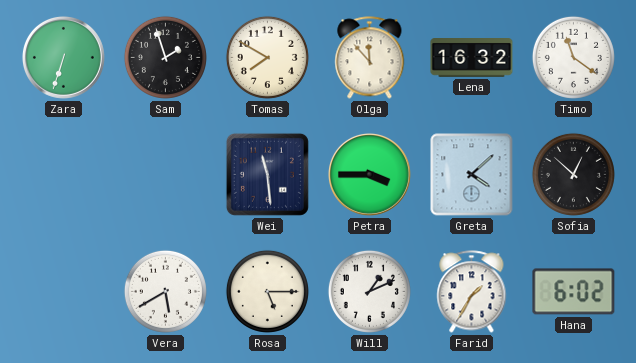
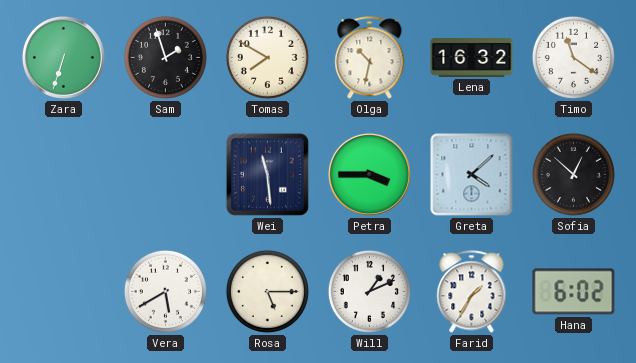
Olga: 11:53 -> 10:32 (370, 58)
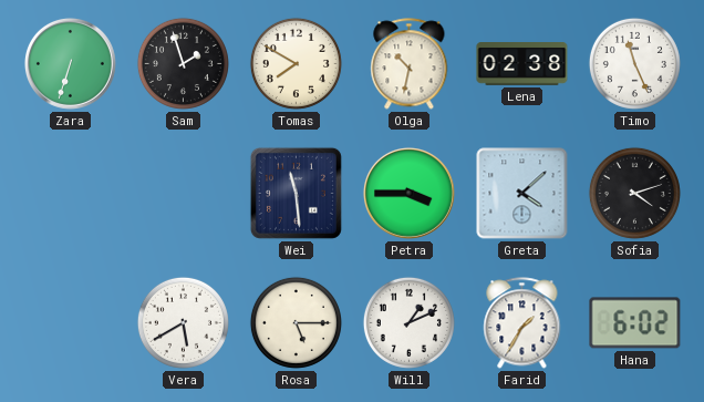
Lena: 16:32 -> 02:38 (522, 64)
Timo: 11:21 -> 11:26 (634, 63)
Sofia: 12:52 -> 4:12 (634, 193)
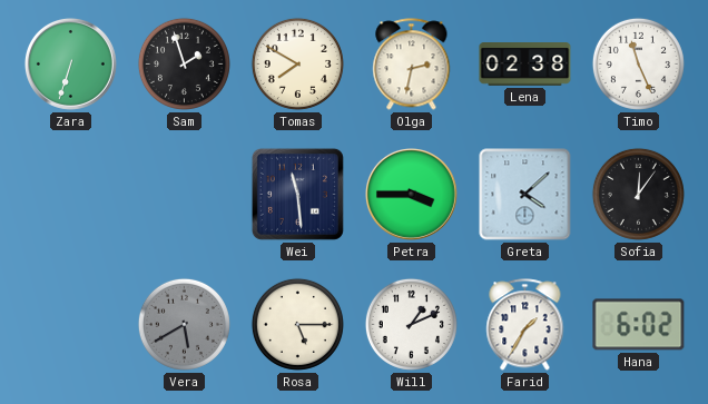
Olga: 10:32 -> 2:32 (412, 65)
Sofia: 4:12 -> 12:06 (638, 194)
Vera dial: white -> grey (184, 324)
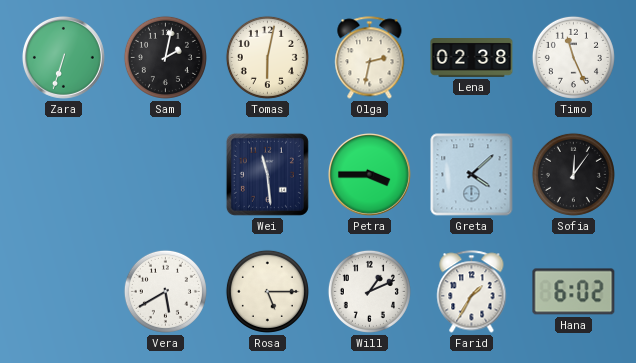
Sam: 1:57 -> 2:02 (165, 57)
Tomas: 7:50 -> 6:02 (267, 57)
Vera dial: grey -> white (165, 291)
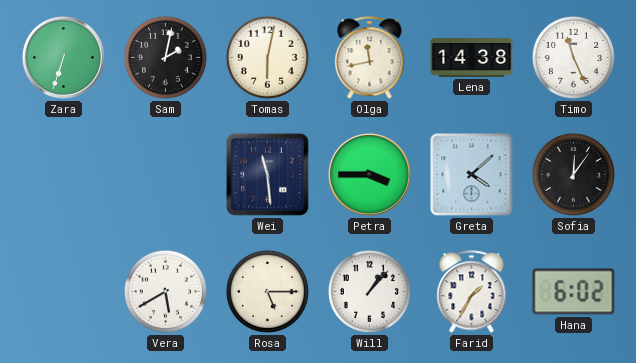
Olga: 2:32 -> 11:43 (370, 58)
Lena: 02:38 -> 14:38 (472, 58)
Will: 1:11 -> 1:07 (369, 291)
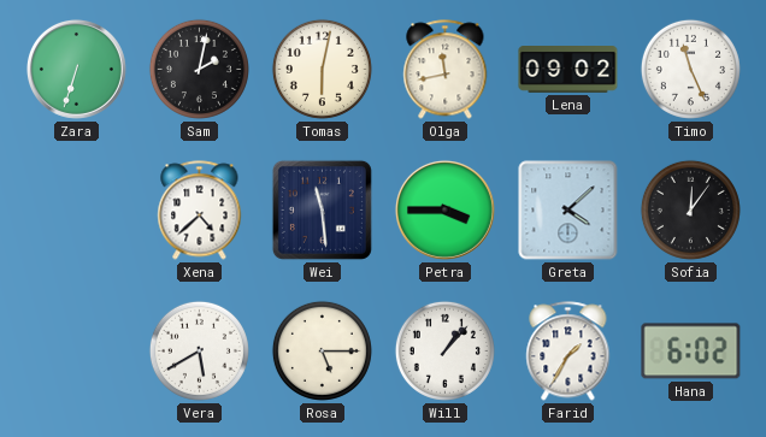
Lena: 14:38 -> 09:02 (568, 70)
Xena: none -> 4:38 (200, 211)
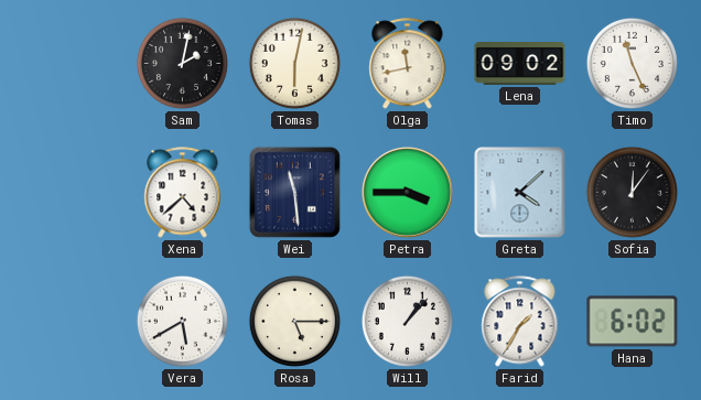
Zara: 6:33 -> none (76, 69)
